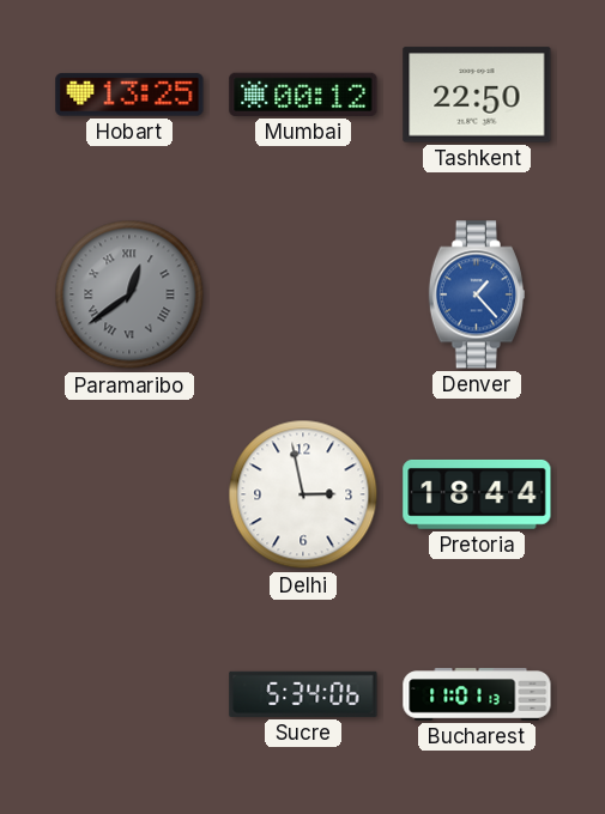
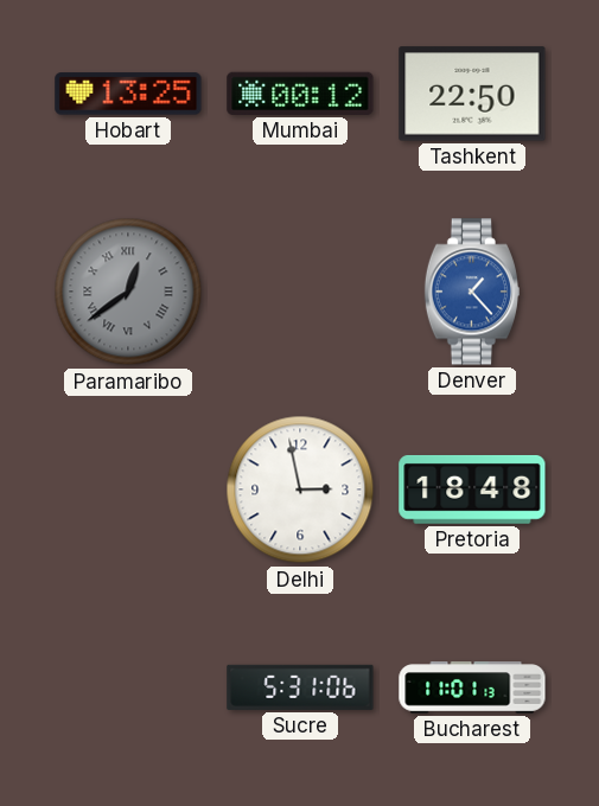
Pretoria: 18:44 -> 18:48 (472, 490)
Sucre: 5:34 -> 5:31 (300, 687)
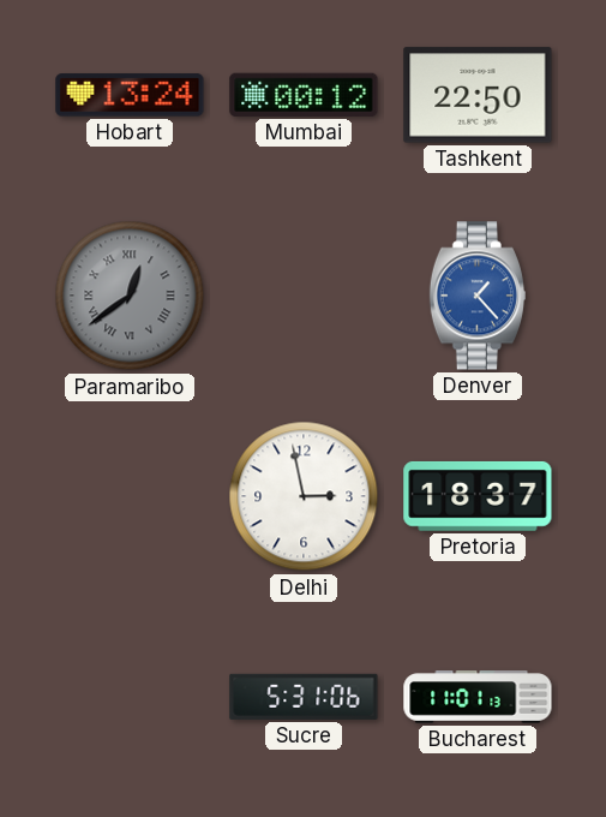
Hobart: 13:25 -> 13:24 (130, 95)
Pretoria: 18:48 -> 18:37 (478, 496)
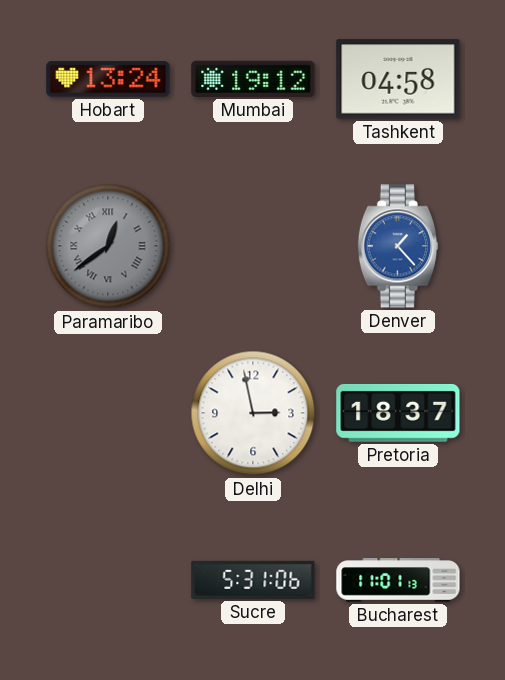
Mumbai: 00:12 -> 19:12 (253, 79)
Tashkent: 22:50 -> 04:58 (398, 79)
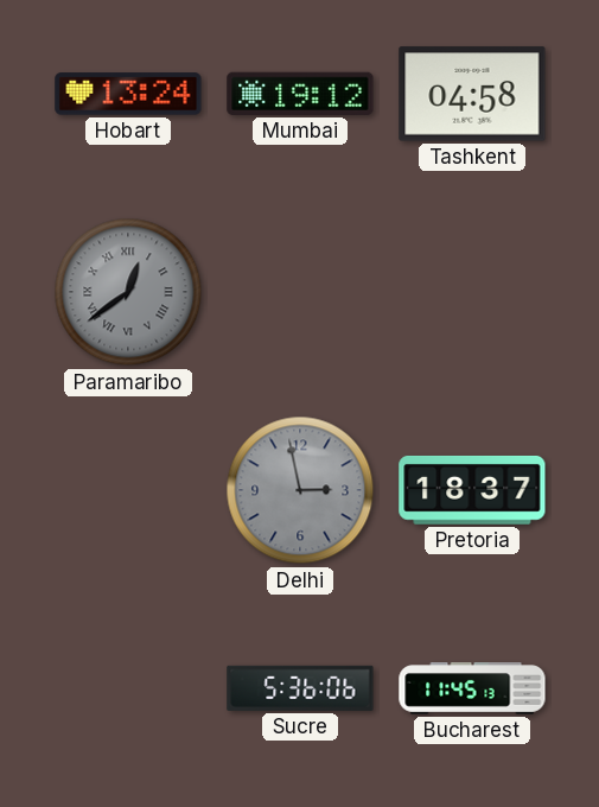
Denver: 1:23 -> none (397, 246)
Delhi dial: white -> grey (300, 490)
Sucre: 5:31 -> 5:36 (300, 688)
Bucharest: 11:01 -> 11:45 (472, 688)
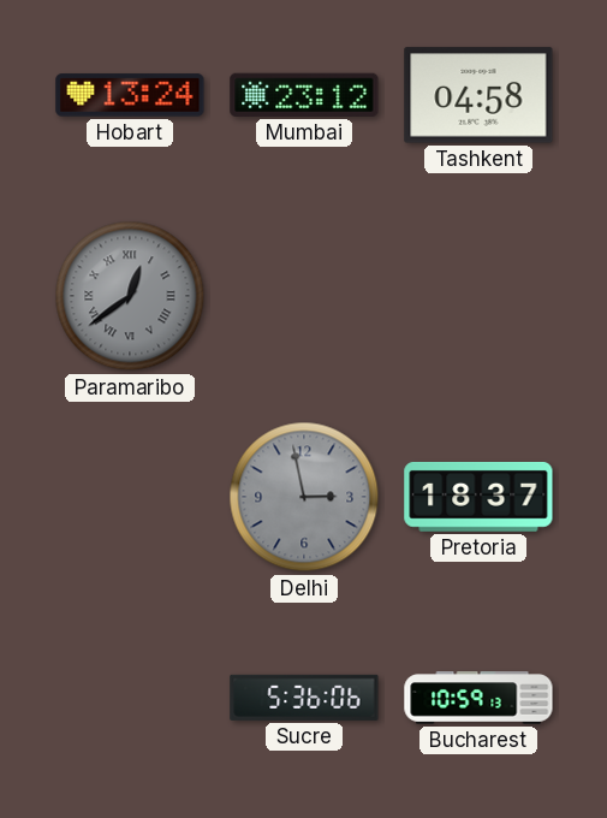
Mumbai: 19:12 -> 23:12 (304, 95)
Bucharest: 11:45 -> 10:59 (478, 698)
